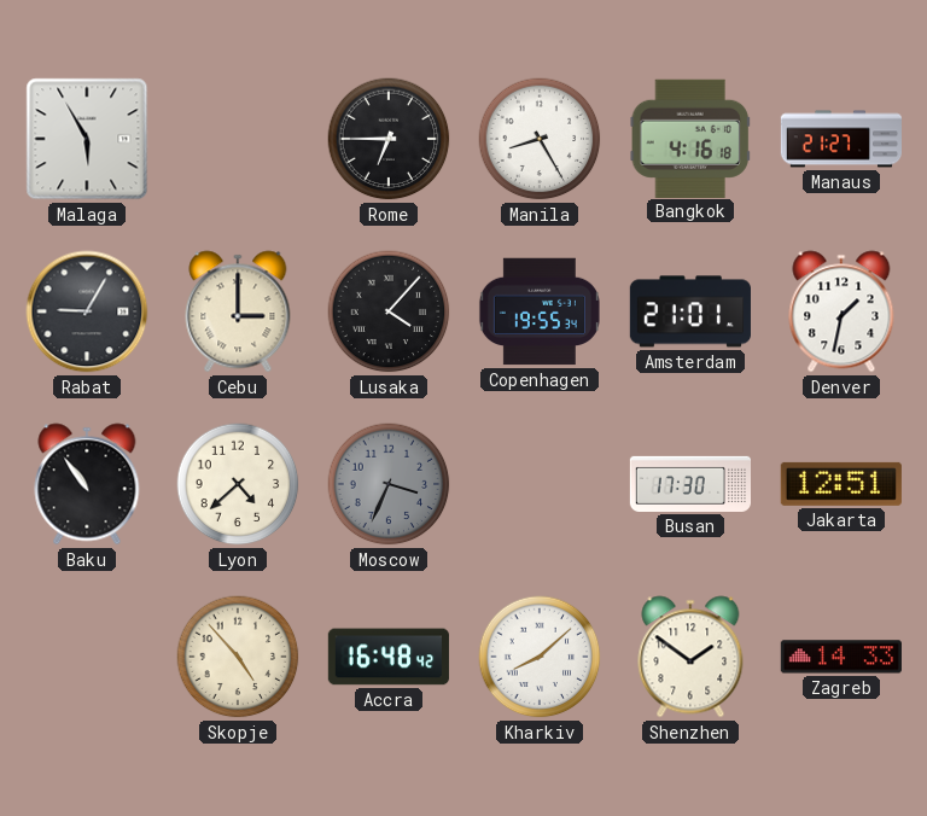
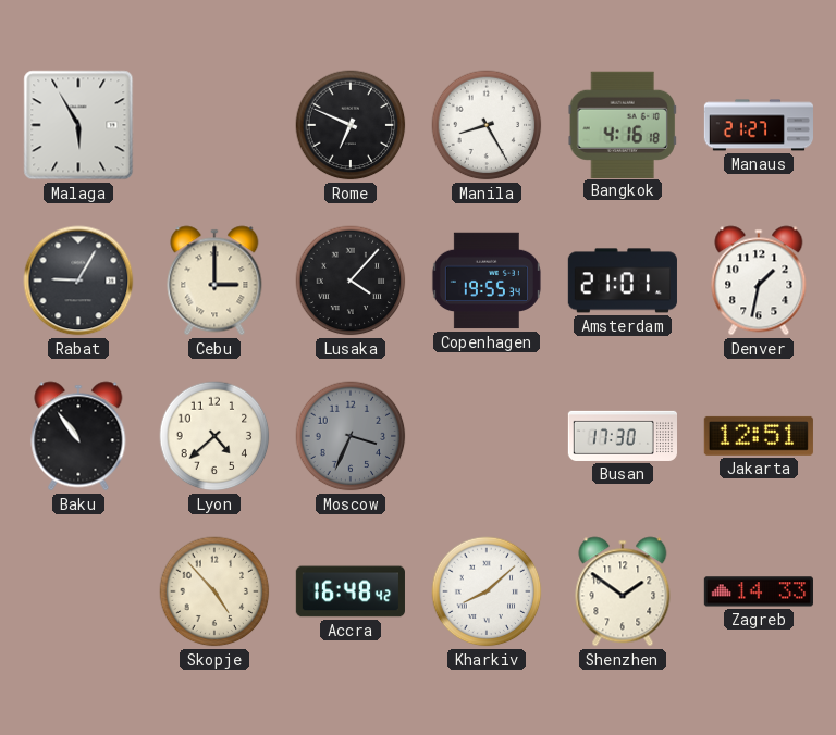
Rome: 6:45 -> 6:49 (351, 125)
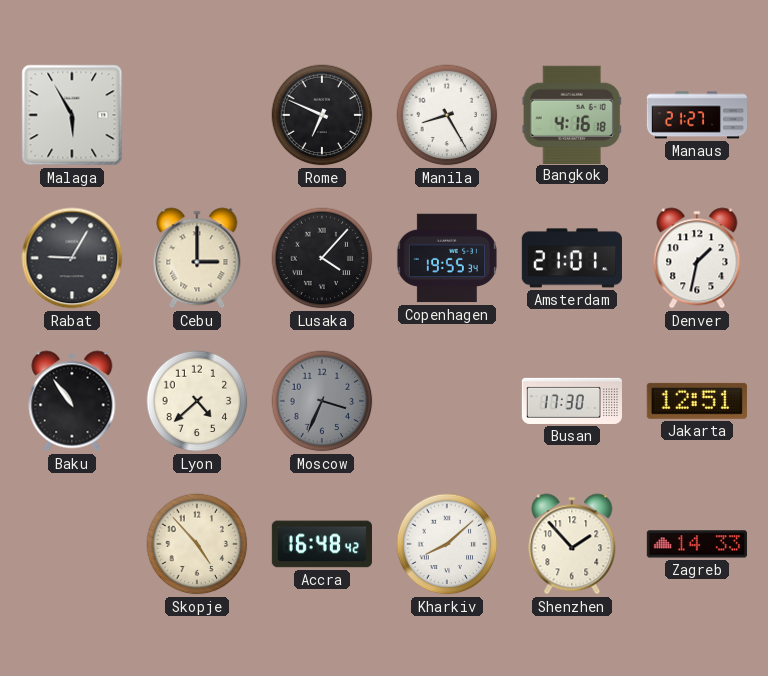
Shenzhen: 1:51 -> 1:53 (572, 544)
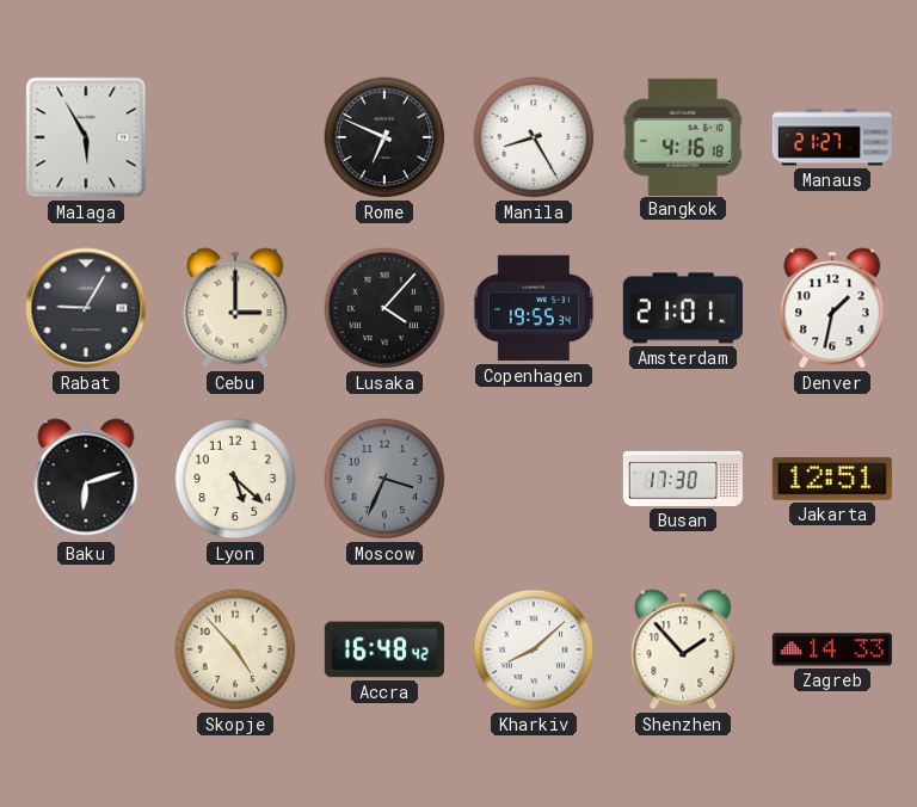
Baku: 10:54 -> 6:12 (86, 479)
Lyon: 4:38 -> 5:22 (235, 479)
